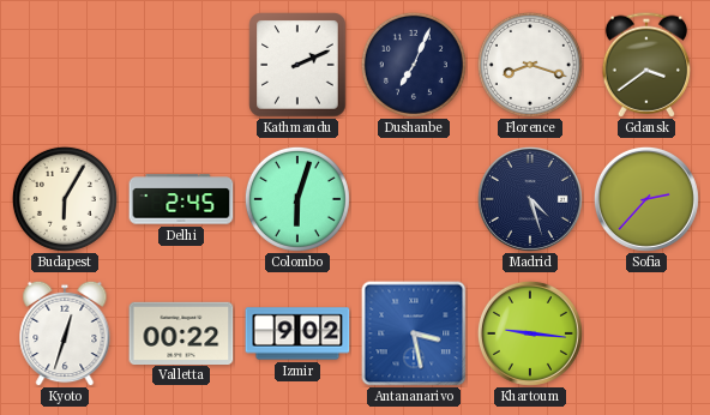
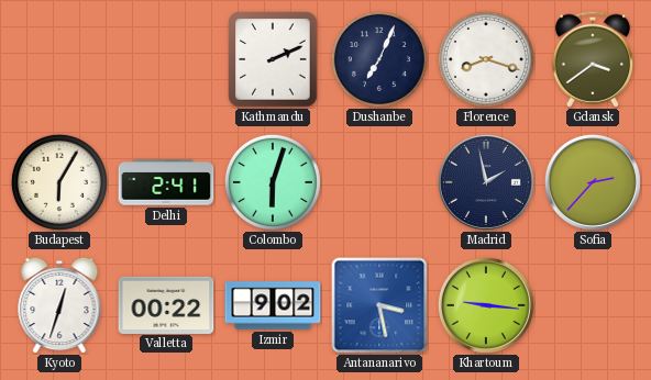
Delhi: 2:45 -> 2:41 (166, 182)
Madrid: 4:27 -> 1:58 (486, 182)
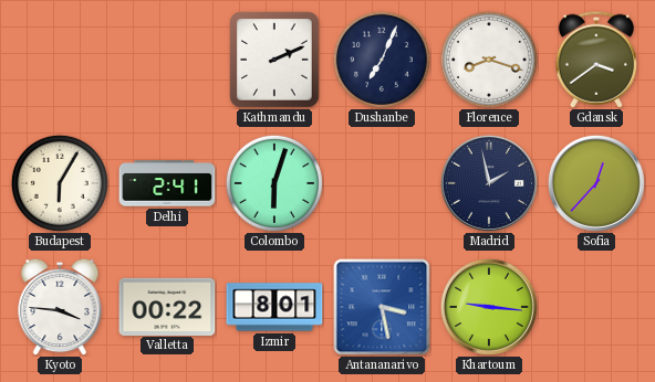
Sofia: 2:37 -> 12:37 (596, 183)
Kyoto: 12:33 -> 3:46 (60, 307)
Izmir: 9:02 -> 8:01 (274, 307)
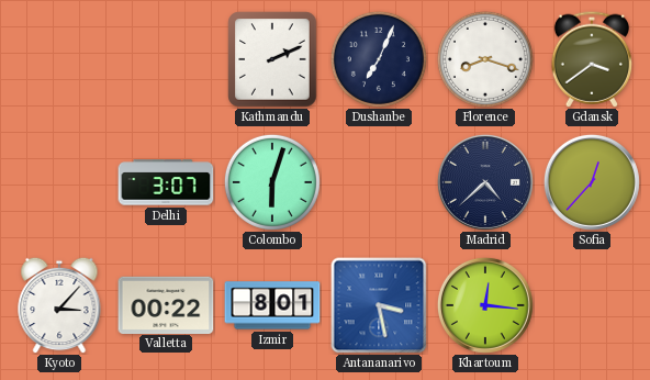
Budapest: 6:05 -> none (60, 183)
Delhi: 2:41 -> 3:07 (166, 182)
Madrid: 1:58 -> 4:38 (485, 182)
Kyoto: 3:46 -> 3:07 (59, 305)
Khartoum: 9:16 -> 12:16 (485, 305)
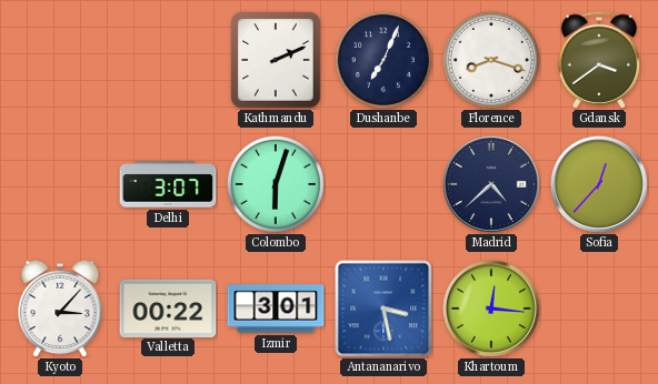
Izmir: 8:01 -> 3:01 (276, 309)
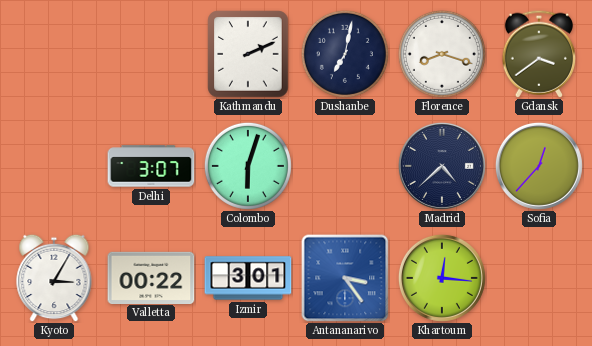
Dushanbe: 7:04 -> 7:02 (345, 54)
Kyoto: 3:07 -> 3:05 (54, 278)
Antananarivo: 3:28 -> 3:24 (345, 278)
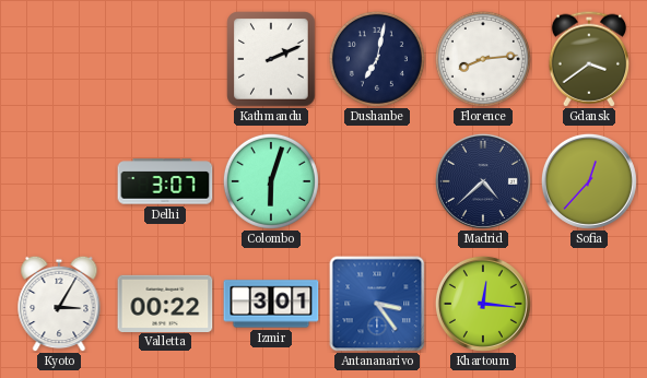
Florence: 8:18 -> 8:14 (483, 59)
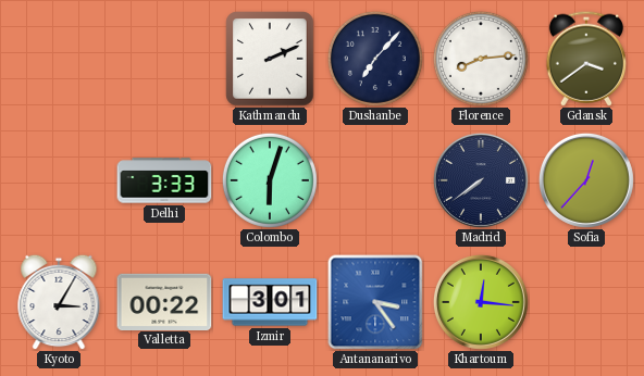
Dushanbe: 7:02 -> 7:07 (375, 59)
Delhi: 3:07 -> 3:33 (164, 180)
Madrid: 4:38 -> 7:39 (481, 180)
